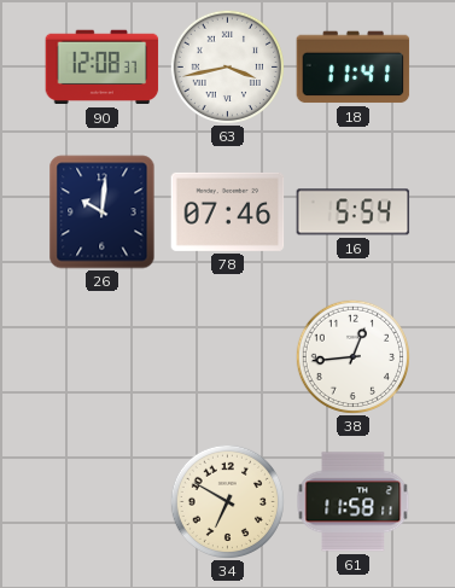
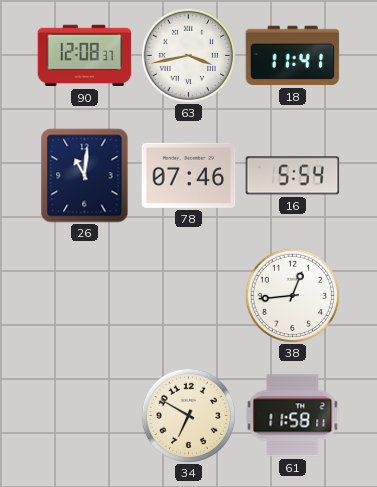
26: 10:01 -> 11:01 (85, 176)
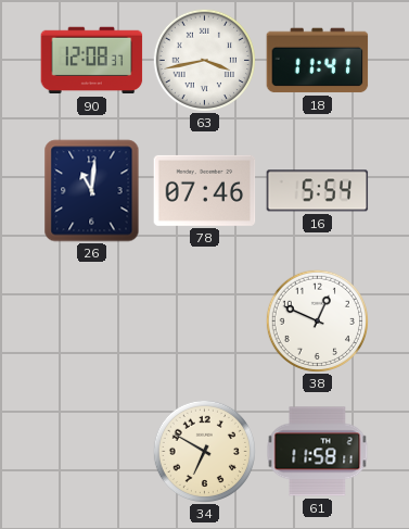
38: 12:44 -> 12:49 (317, 320)
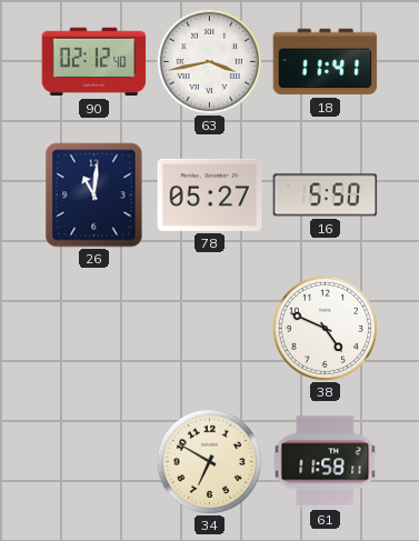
90: 12:08 -> 02:12 (94, 62)
78: 07:46 -> 05:27 (210, 194)
16: 5:54 -> 5:50 (326, 196)
38: 12:49 -> 4:49 (325, 328)
